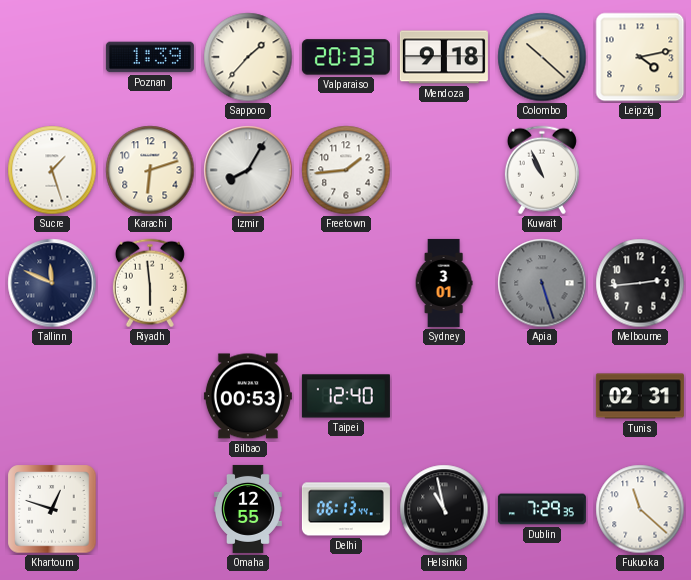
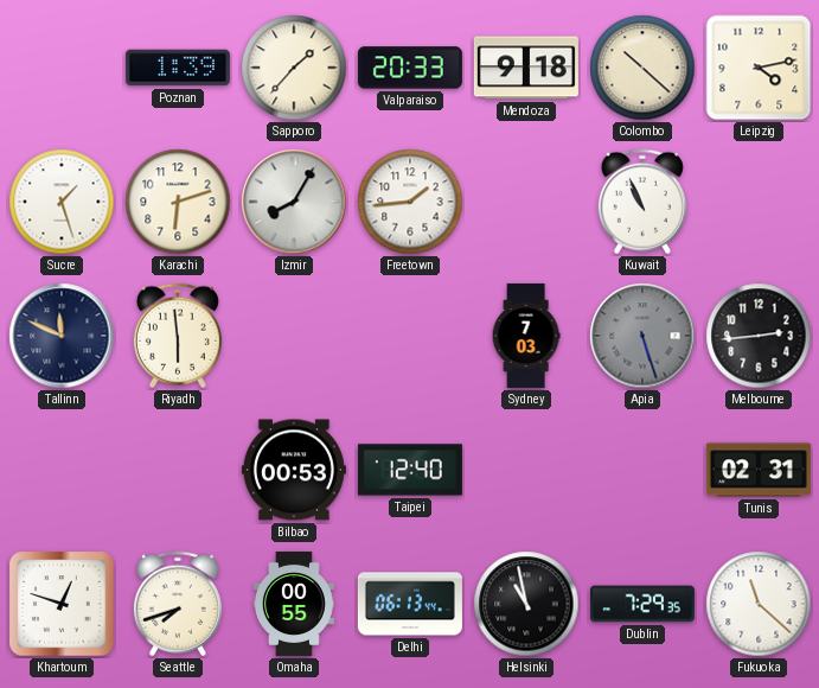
Sydney: 3:01 -> 7:03 (526, 336)
Seattle: none -> 7:42 (178, 604)
Omaha: 12:55 -> 00:55 (294, 604)
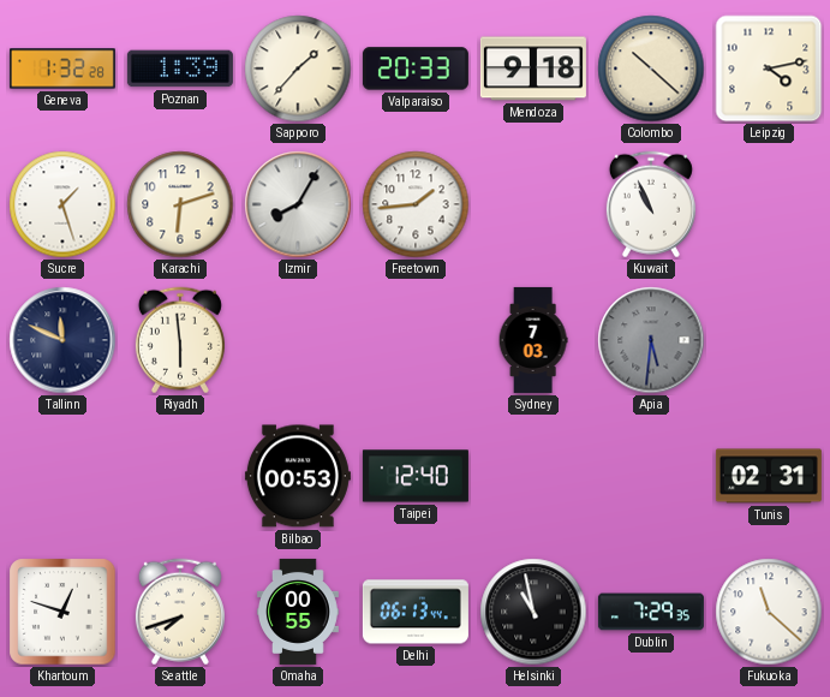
Geneva: none -> 1:32 (62, 68)
Apia: 5:27 -> 5:31 (651, 340)
Melbourne: 2:44 -> none (759, 336)
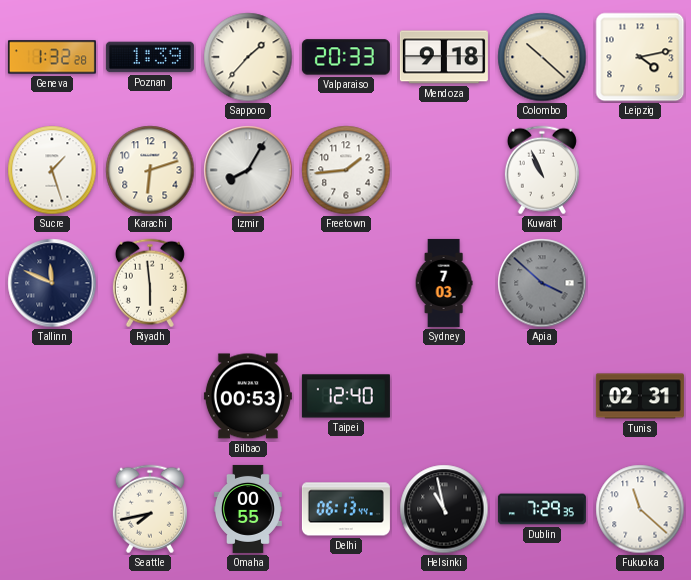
Apia: 5:31 -> 3:52 (542, 283)
Khartoum: 12:48 -> none (62, 612)
Seattle: 7:42 -> 7:43 (150, 509)
